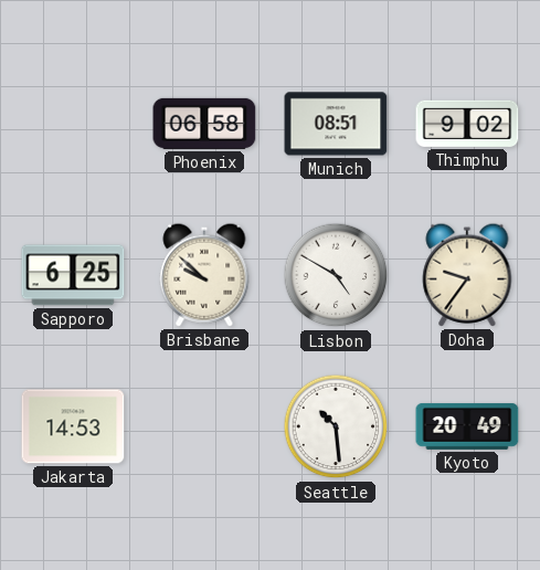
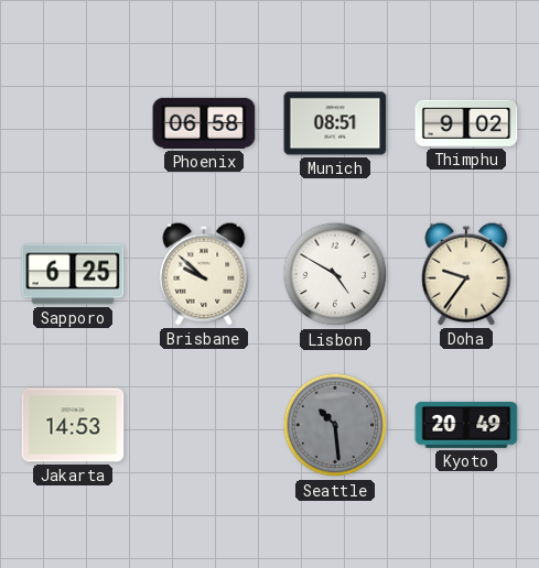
Seattle dial: white -> grey (335, 425)
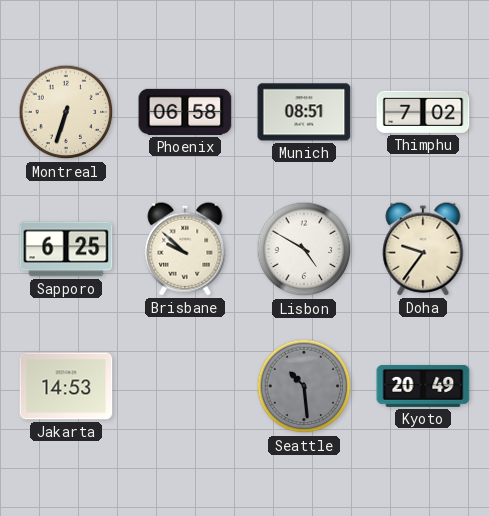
Montreal: none -> 6:33 (66, 112)
Thimphu: 9:02 -> 7:02 (423, 112)
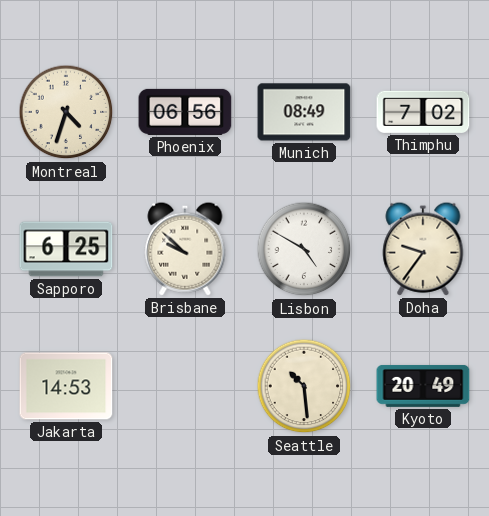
Montreal: 6:33 -> 4:33 (66, 112)
Phoenix: 06:58 -> 06:56 (185, 112)
Munich: 08:51 -> 08:49 (304, 112)
Seattle dial: grey -> cream (304, 386)
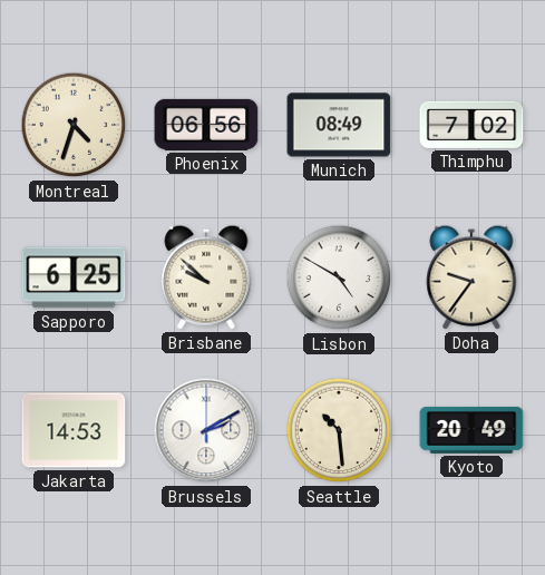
Brussels: none -> 2:10 (206, 430)
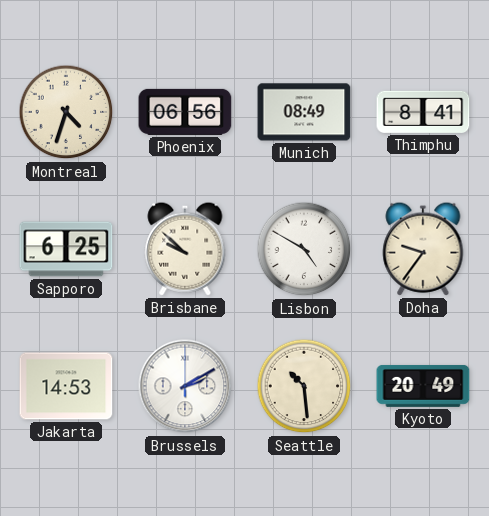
Thimphu: 7:02 -> 8:41 (423, 112)
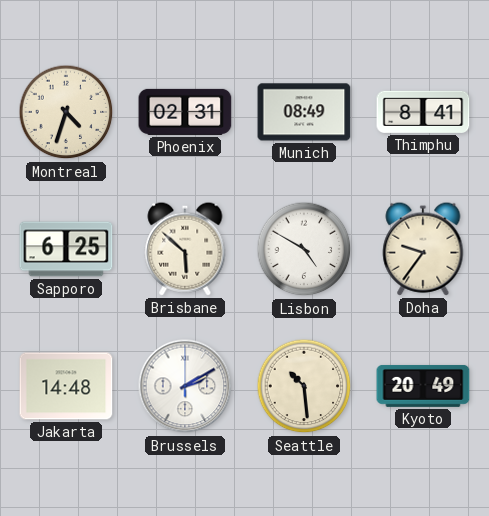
Phoenix: 06:56 -> 02:31 (185, 112)
Brisbane: 9:52 -> 5:52 (185, 249)
Jakarta: 14:53 -> 14:48 (66, 386)
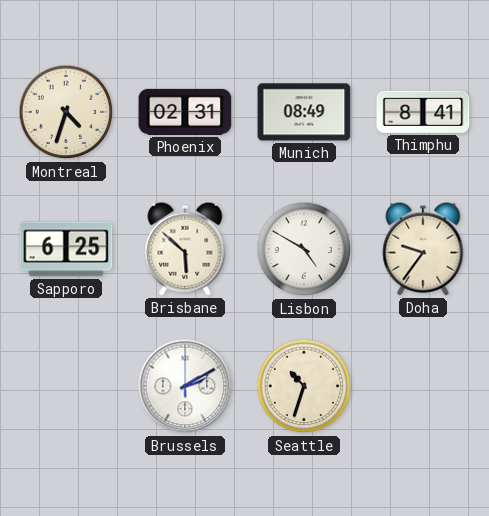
Jakarta: 14:48 -> none (66, 386)
Seattle: 10:29 -> 10:33 (304, 386)
Kyoto: 20:49 -> none (423, 386)
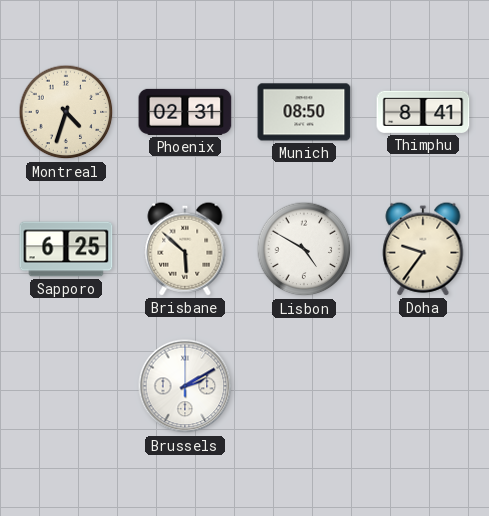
Munich: 08:49 -> 08:50 (304, 112)
Seattle: 10:33 -> none (304, 386)
